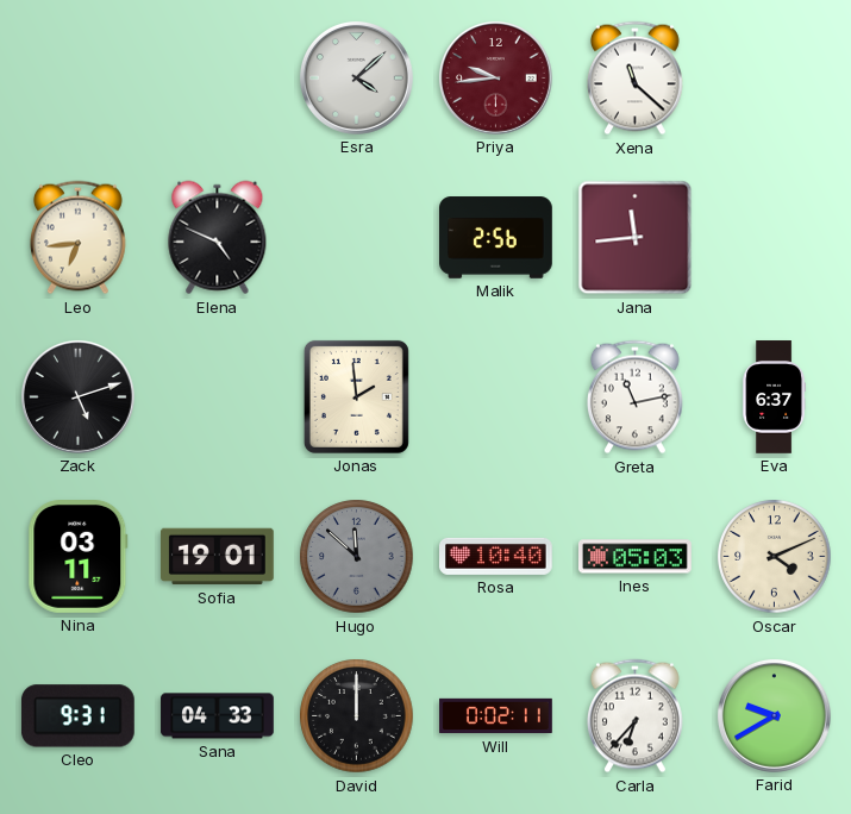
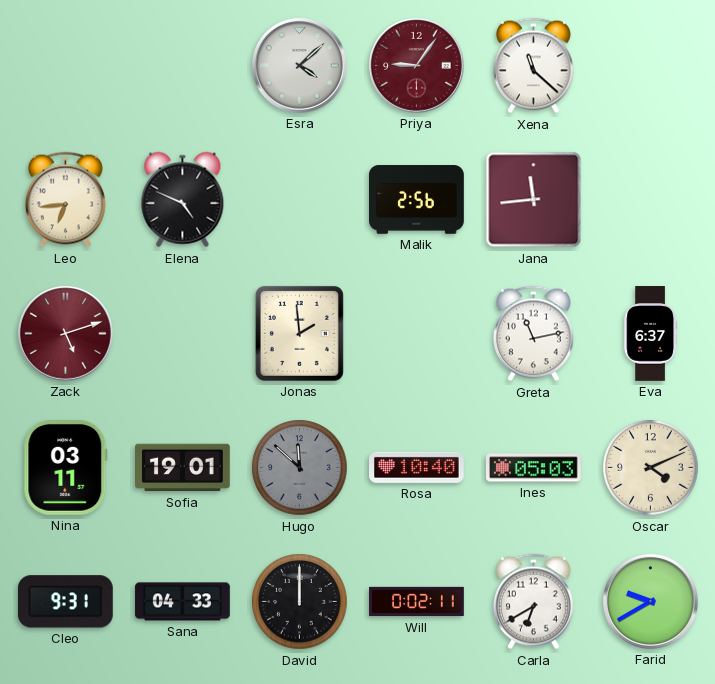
Priya: 9:44 -> 9:06 (416, 65)
Zack dial: black -> burgundy (65, 333)
Carla: 6:37 -> 6:40 (533, 602)
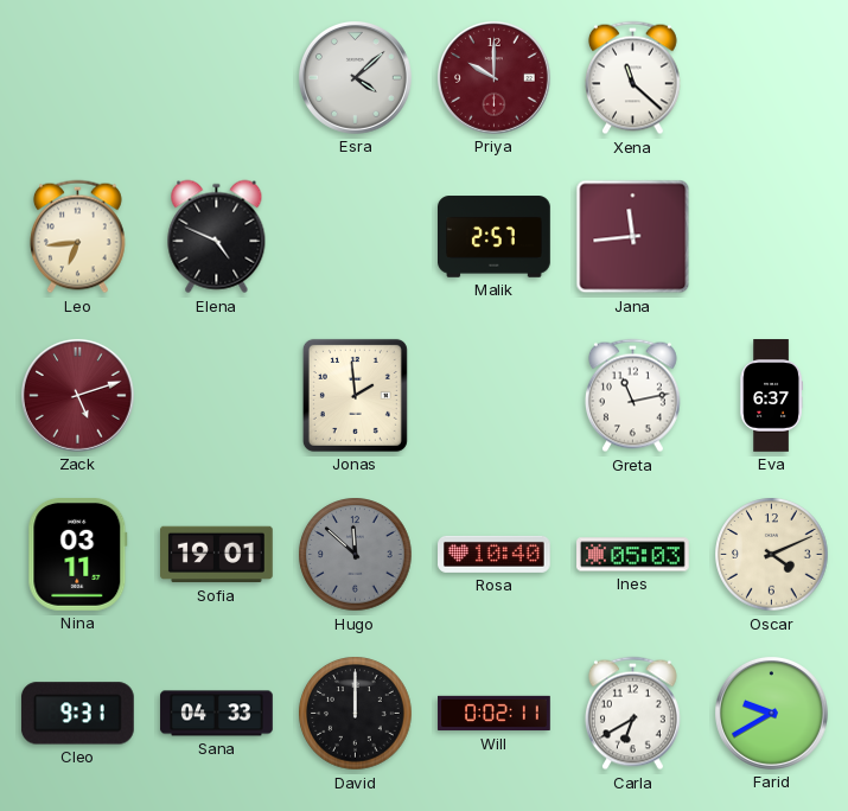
Priya: 9:06 -> 10:00 (493, 77)
Malik: 2:56 -> 2:57 (495, 237)
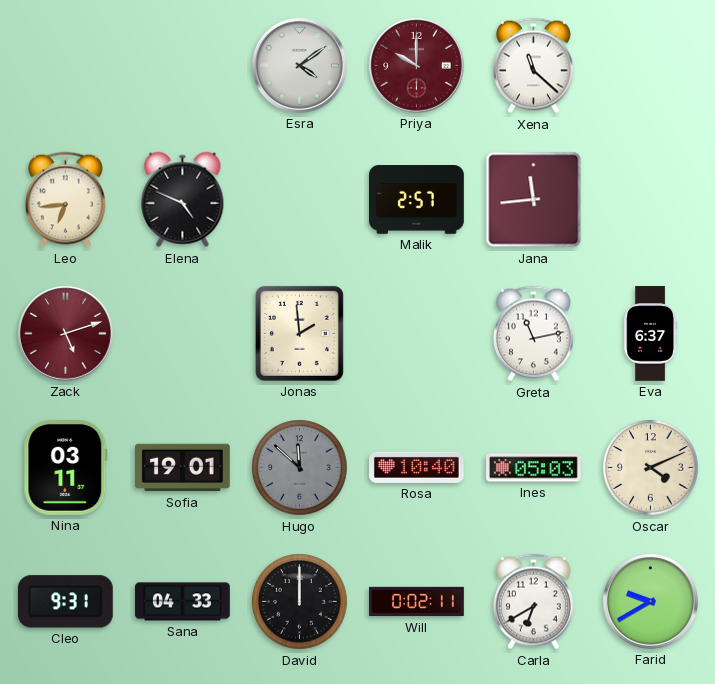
Esra: 4:08 -> 4:09 (299, 65)
